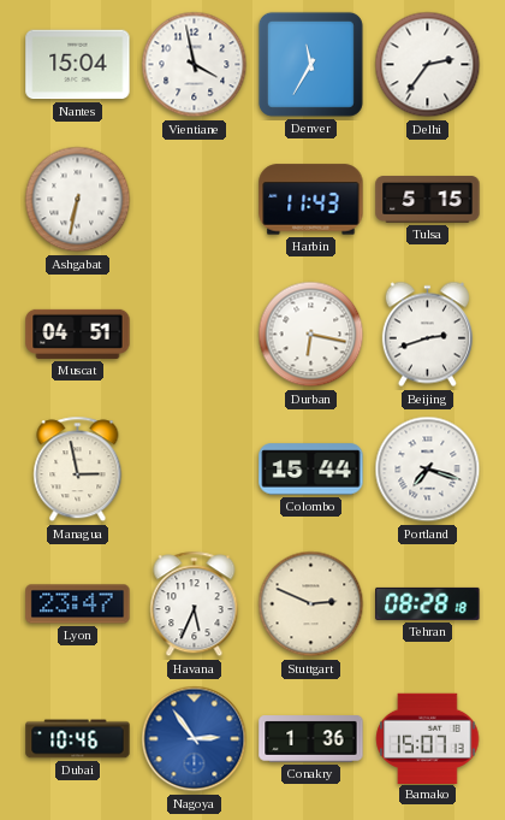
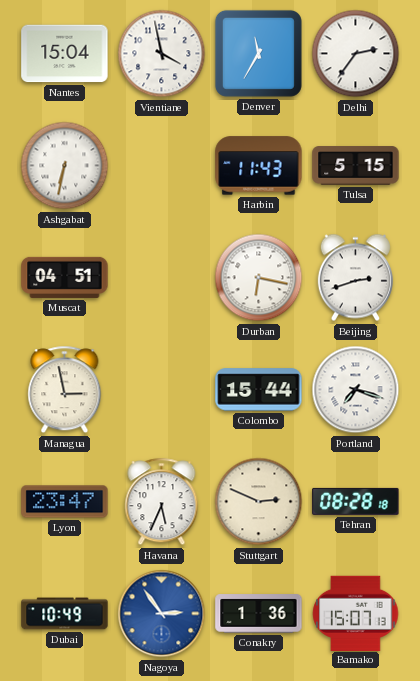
Dubai: 10:46 -> 10:49 (65, 614)
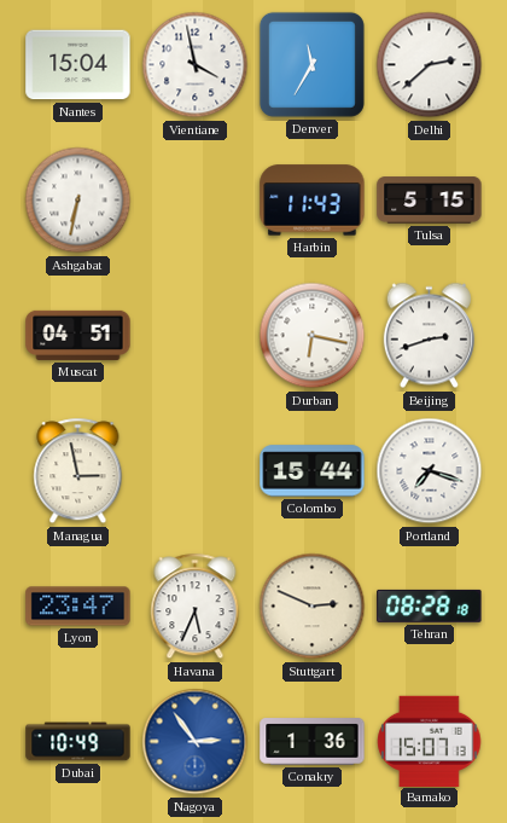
Delhi: 2:36 -> 2:38 (430, 65)
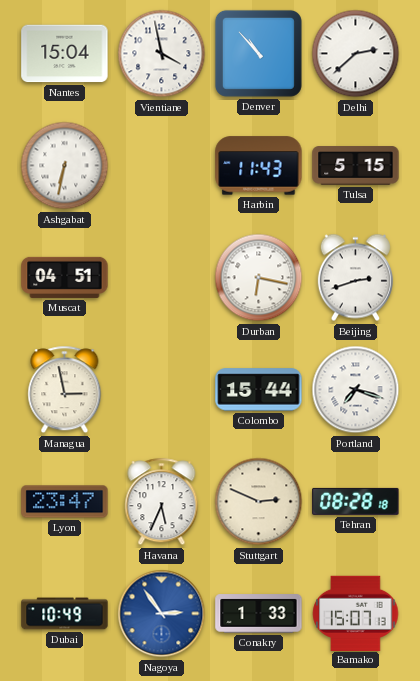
Denver: 11:35 -> 10:53 (258, 53)
Conakry: 1:36 -> 1:33 (259, 614)
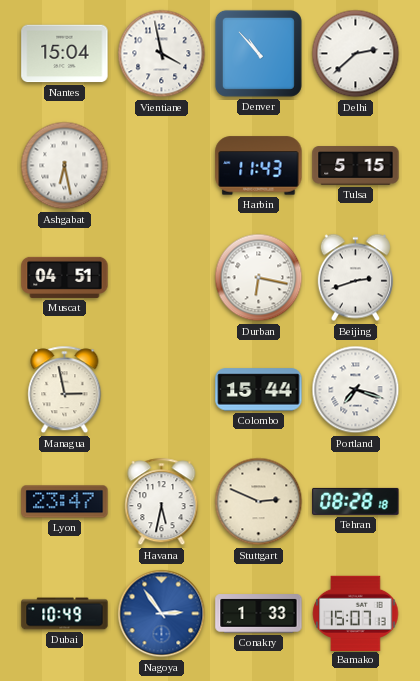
Ashgabat: 6:32 -> 6:28 (65, 166)
Havana: 5:34 -> 5:32 (162, 502)
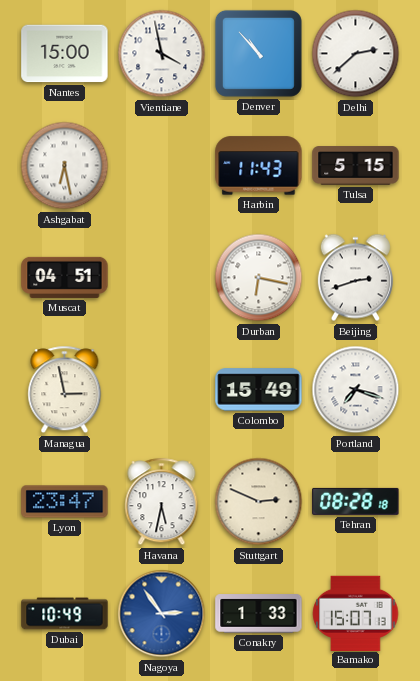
Nantes: 15:04 -> 15:00 (65, 54)
Colombo: 15:44 -> 15:49 (259, 390)
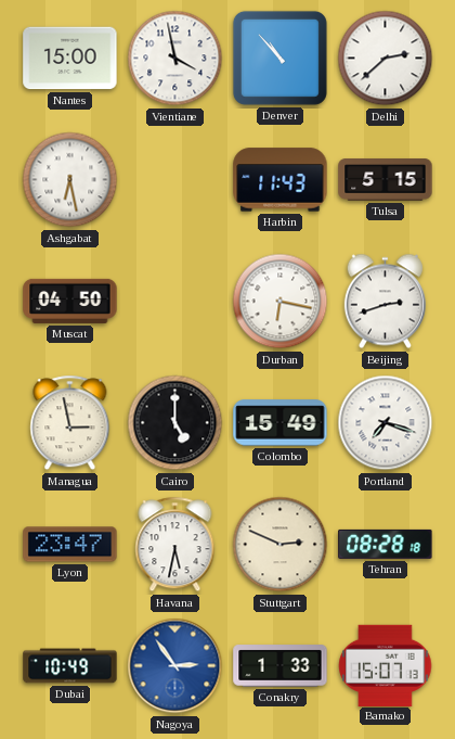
Muscat: 04:51 -> 04:50 (70, 301)
Cairo: none -> 5:00 (175, 423)
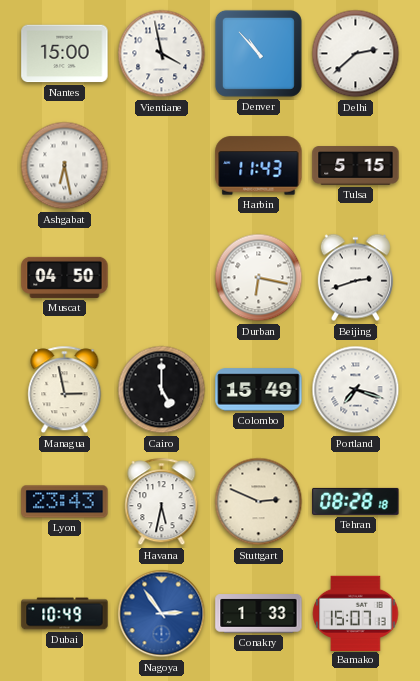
Lyon: 23:47 -> 23:43 (65, 502)
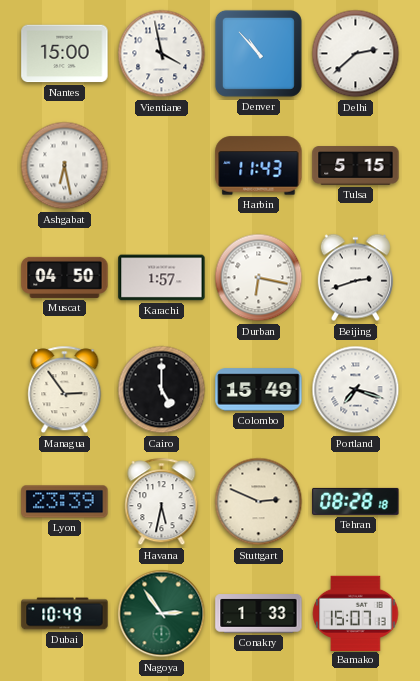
Karachi: none -> 1:57 (162, 278)
Managua: 2:58 -> 2:54 (65, 390)
Lyon: 23:43 -> 23:39 (65, 502)
Nagoya dial: blue -> green (162, 614)
